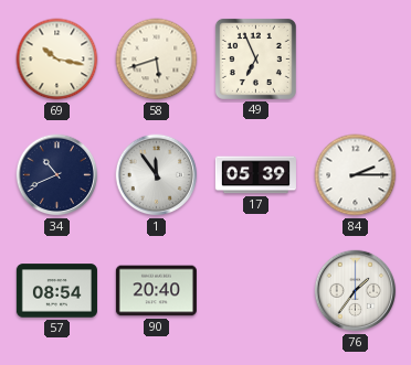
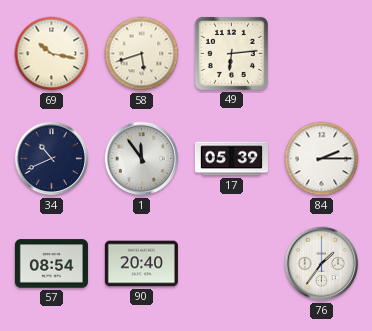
49: 6:56 -> 6:14 (231, 53)
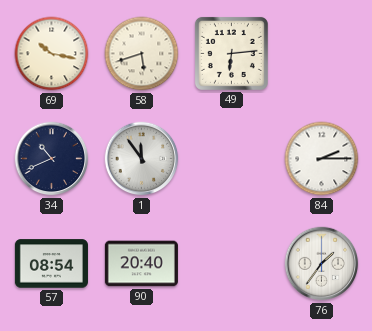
17: 05:39 -> none (231, 159)
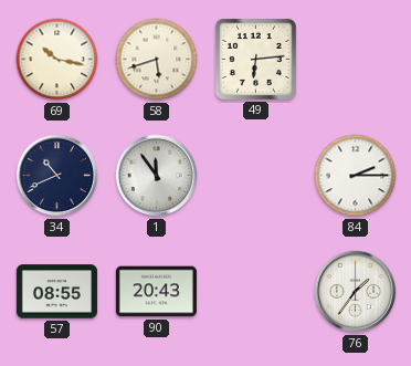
57: 08:54 -> 08:55 (56, 292)
90: 20:40 -> 20:43 (156, 292)
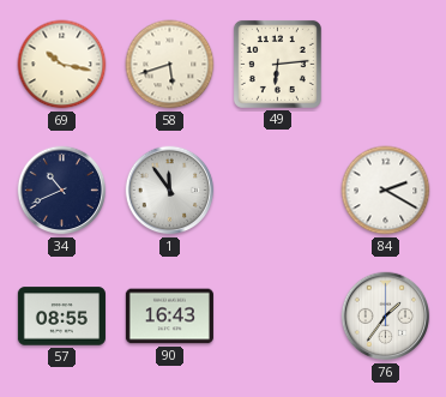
84: 2:15 -> 2:20 (386, 191)
90: 20:43 -> 16:43 (169, 317)
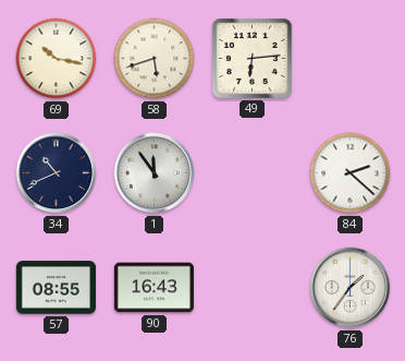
84: 2:20 -> 2:22 (351, 173)
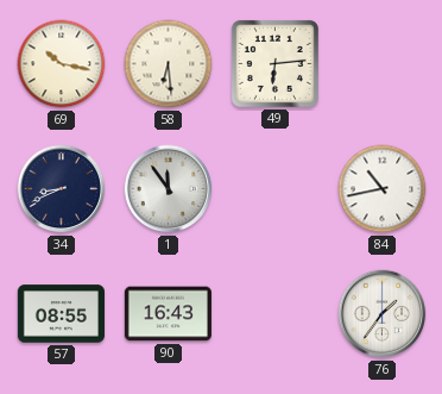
58: 5:42 -> 6:29 (169, 64)
34: 10:41 -> 8:41 (62, 189)
84: 2:22 -> 10:43 (383, 189)
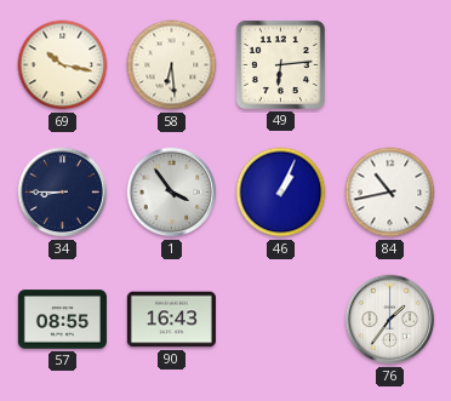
34: 8:41 -> 8:45 (63, 193)
1: 11:54 -> 3:54 (172, 193)
46: none -> 1:04 (281, 193)
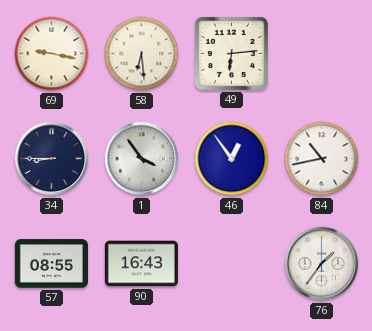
69: 10:17 -> 9:17 (52, 54)
46: 1:04 -> 12:54 (232, 159)
